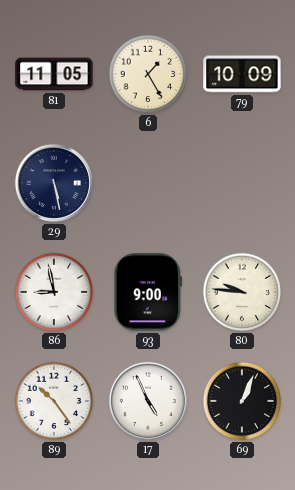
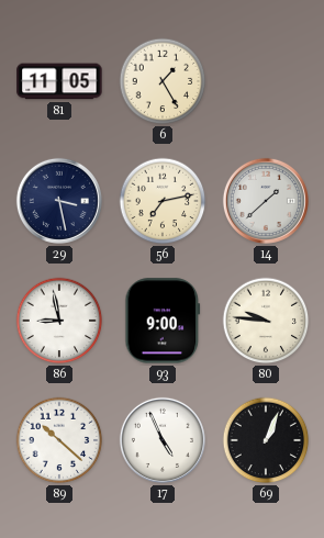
79: 10:09 -> none (242, 74)
29: 5:28 -> 3:28 (59, 201)
56: none -> 7:13 (163, 201)
14: none -> 1:38 (266, 201)
89: 10:24 -> 10:22 (59, 440)
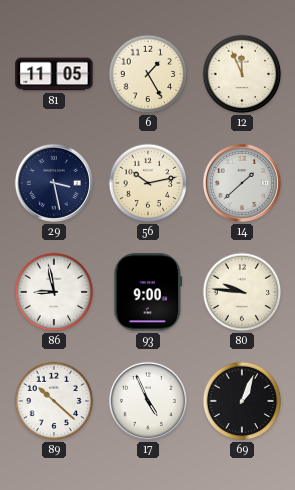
12: none -> 11:56 (242, 74)
56: 7:13 -> 10:13 (148, 183)
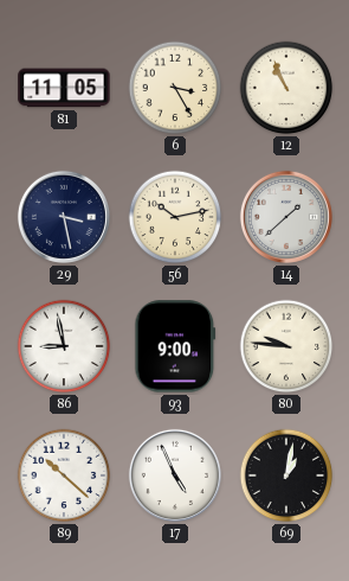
6: 1:25 -> 3:25 (175, 88)
12: 11:56 -> 10:56 (286, 88)
69: 1:04 -> 1:02 (286, 475)
